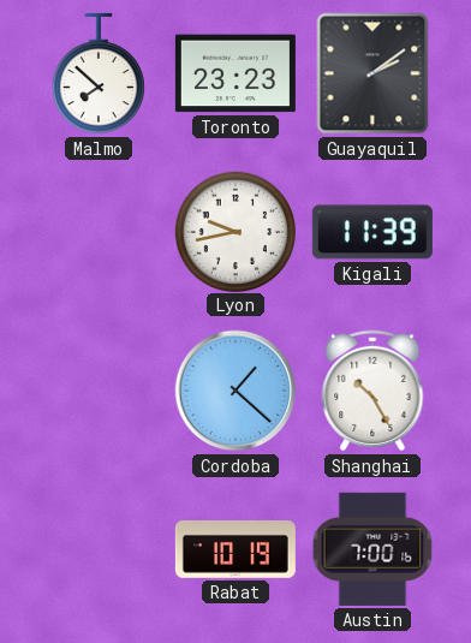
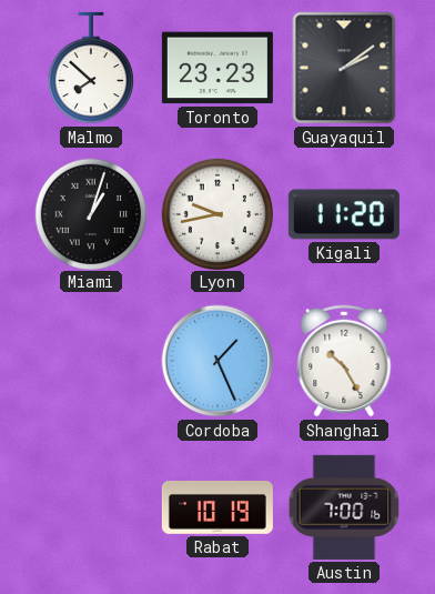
Miami: none -> 1:03 (90, 213)
Kigali: 11:39 -> 11:20 (344, 214)
Cordoba: 1:22 -> 1:26 (217, 361)
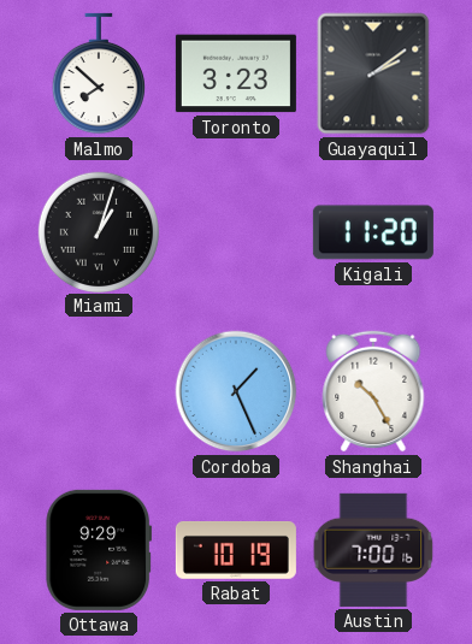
Toronto: 23:23 -> 3:23 (236, 73)
Lyon: 9:43 -> none (216, 213)
Ottawa: none -> 9:29 (99, 550)
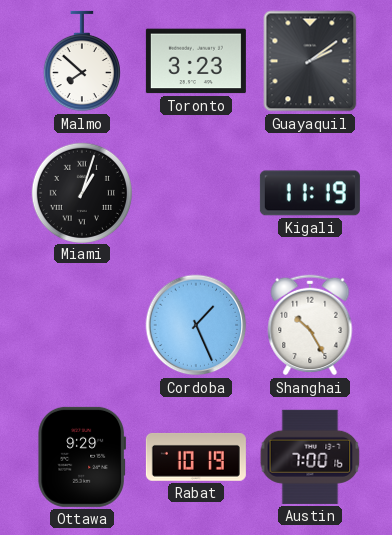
Kigali: 11:20 -> 11:19 (310, 193)
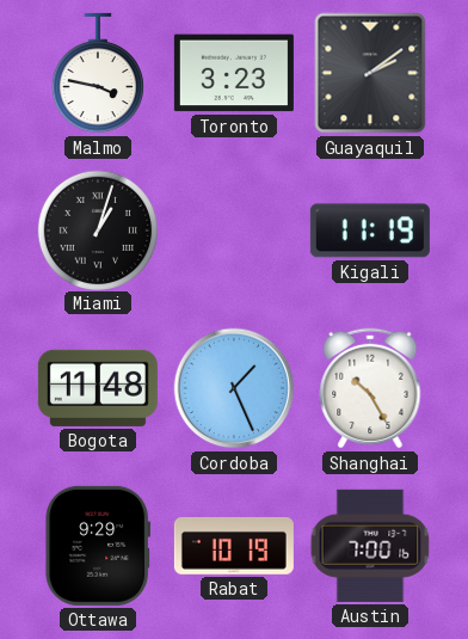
Malmo: 7:52 -> 3:47 (98, 73)
Bogota: none -> 11:48 (98, 388)
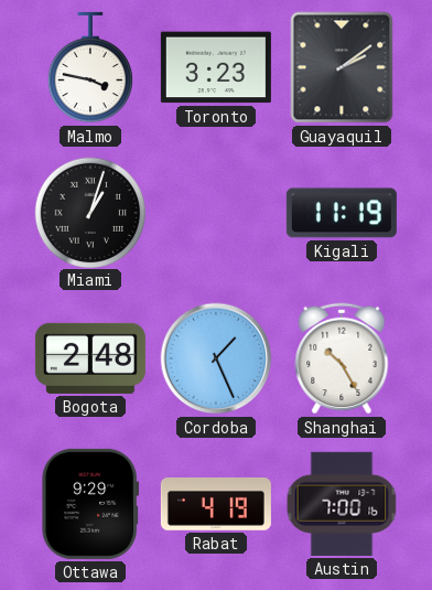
Bogota: 11:48 -> 2:48 (90, 358)
Rabat: 10:19 -> 4:19 (216, 504)
